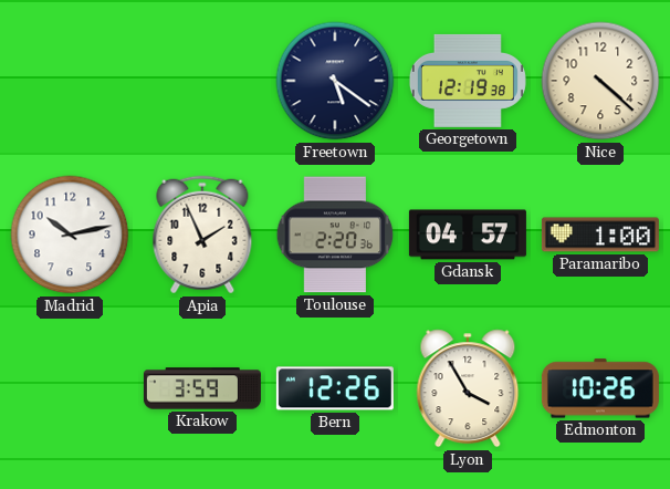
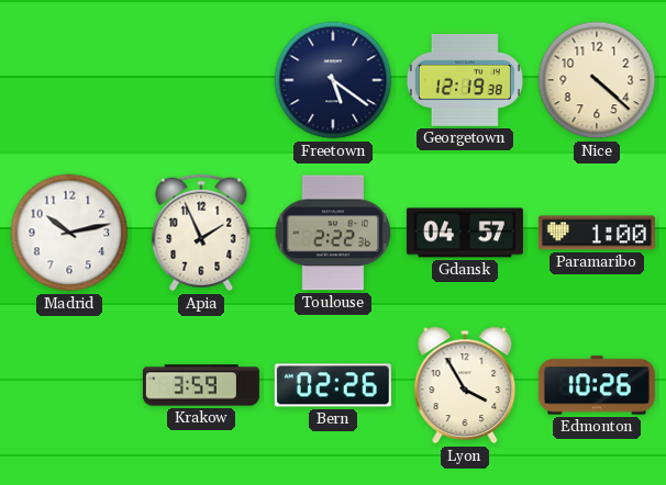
Toulouse: 2:20 -> 2:22 (333, 233)
Bern: 12:26 -> 02:26 (333, 385)
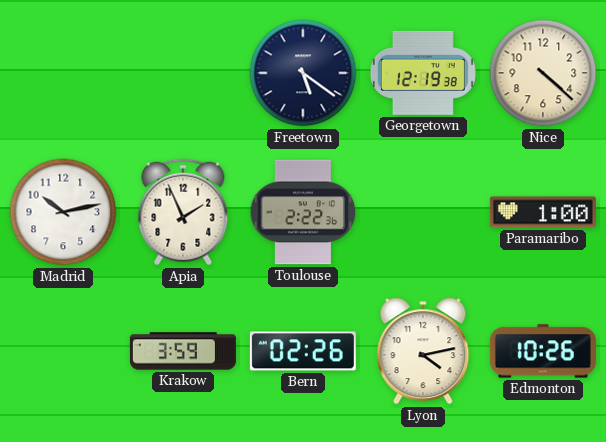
Gdansk: 04:57 -> none (465, 233)
Lyon: 3:55 -> 4:13 (423, 351)
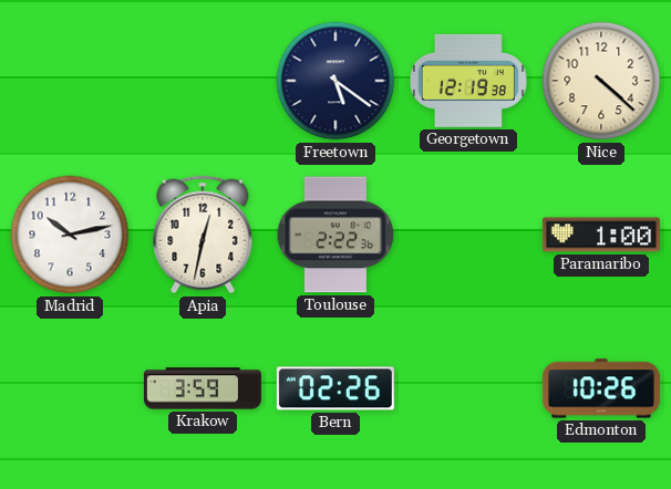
Apia: 1:56 -> 12:32 (203, 235)
Lyon: 4:13 -> none (423, 351)
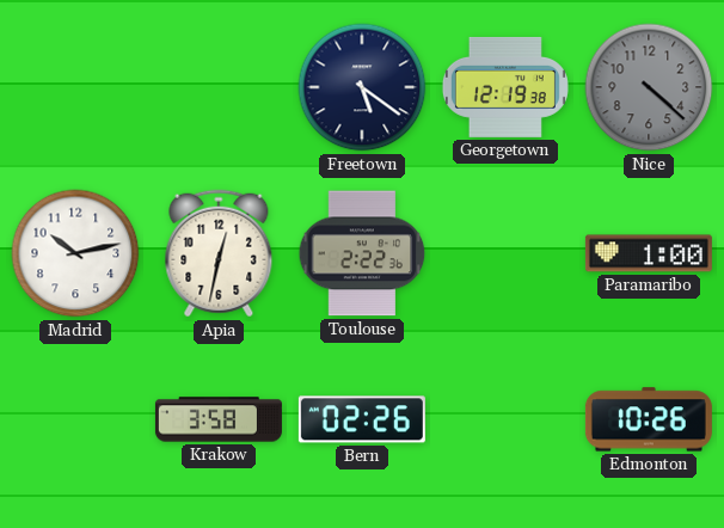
Nice dial: cream -> grey (649, 87)
Krakow: 3:59 -> 3:58 (219, 419)
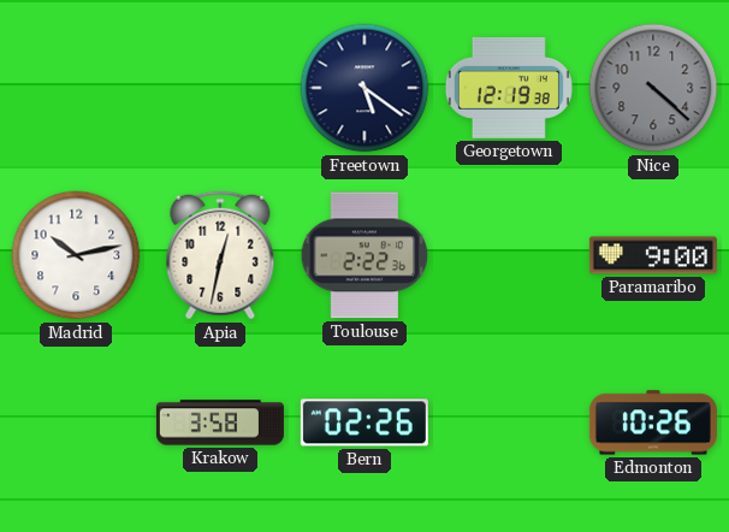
Paramaribo: 1:00 -> 9:00 (653, 255)
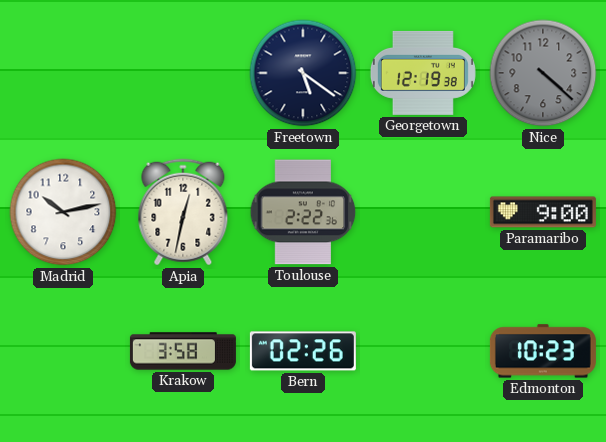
Edmonton: 10:26 -> 10:23 (543, 351)
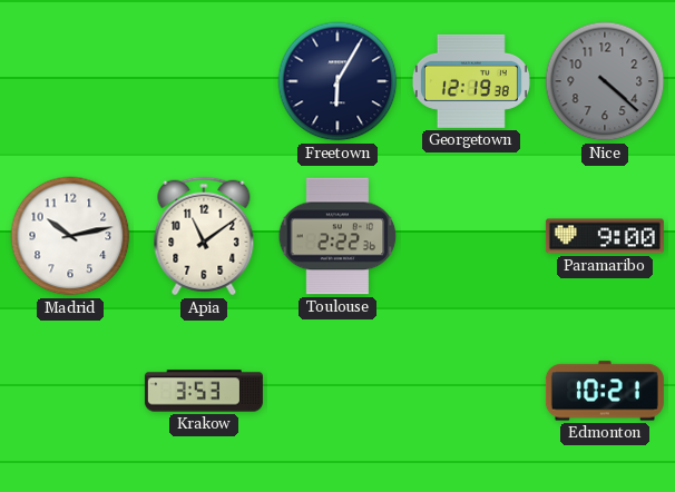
Freetown: 5:21 -> 6:05 (338, 81)
Apia: 12:32 -> 11:09 (204, 236)
Krakow: 3:58 -> 3:53 (204, 391)
Bern: 02:26 -> none (303, 351)
Edmonton: 10:23 -> 10:21 (605, 391)
